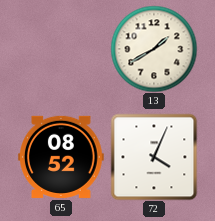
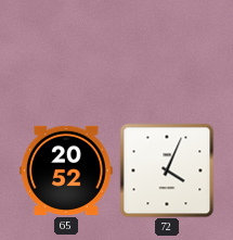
13: 1:40 -> none (154, 49)
65: 08:52 -> 20:52 (67, 170)
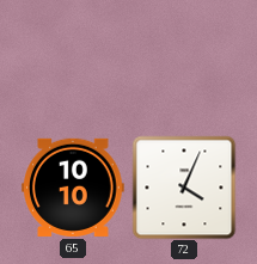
65: 20:52 -> 10:10 (74, 188)
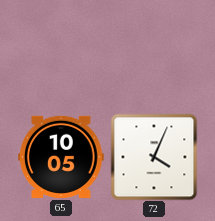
65: 10:10 -> 10:05 (62, 157)
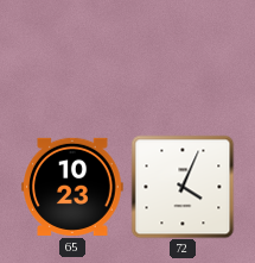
65: 10:05 -> 10:23 (74, 187)
